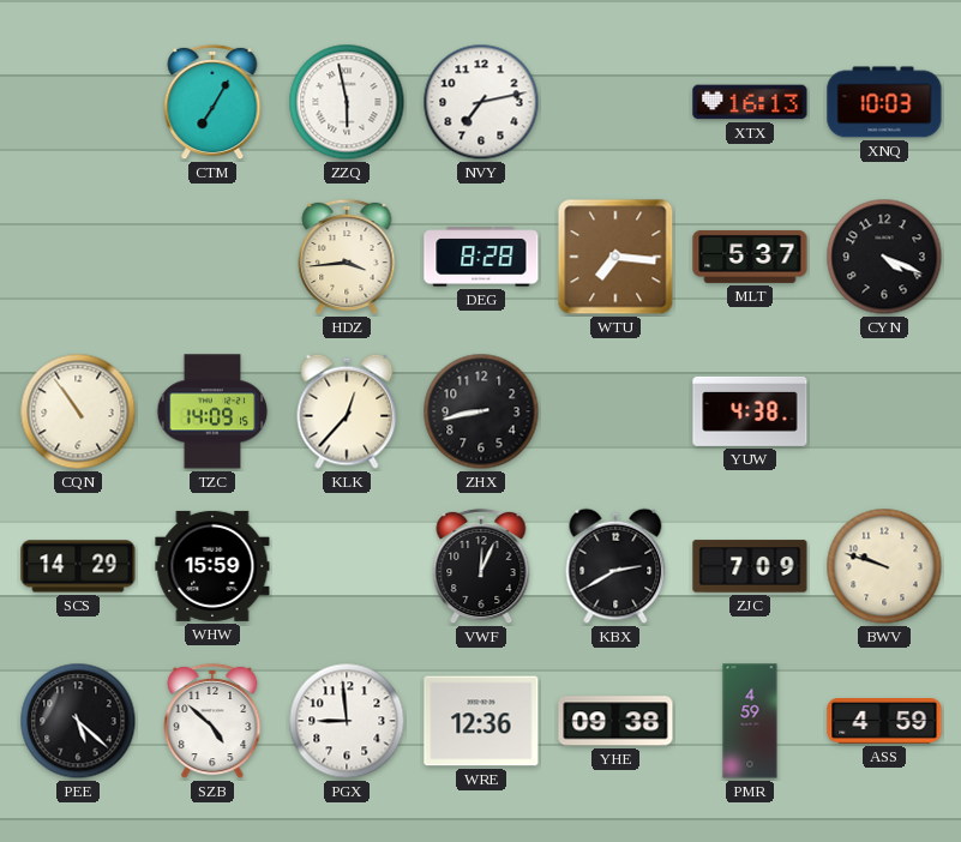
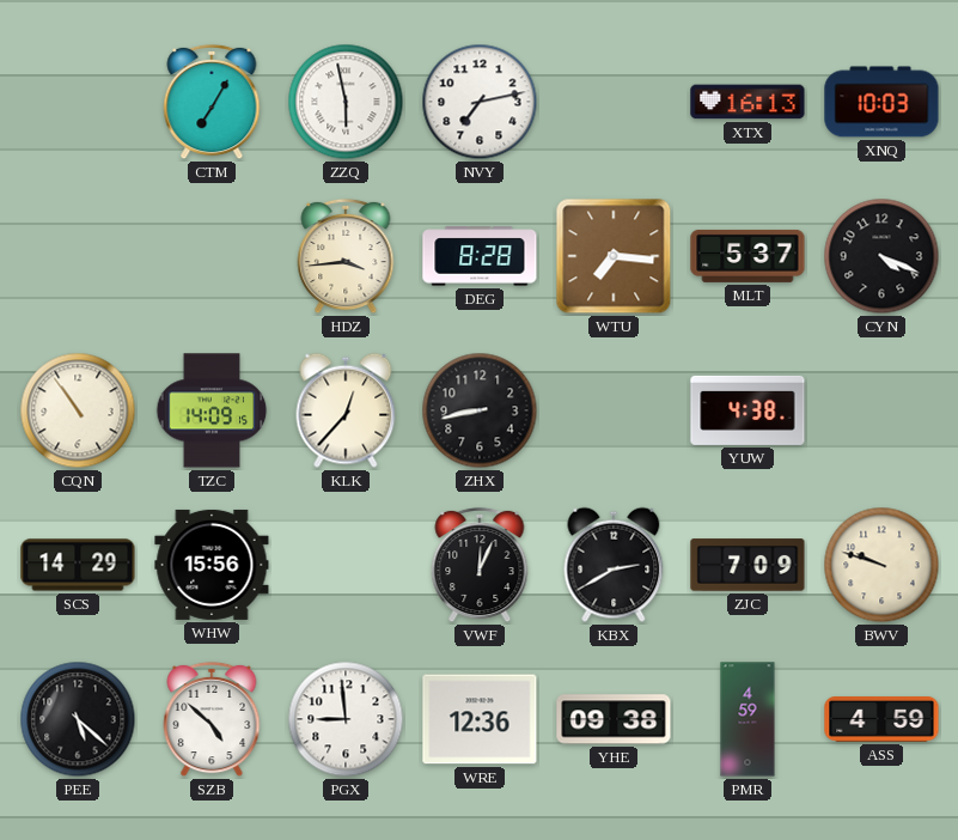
WHW: 15:59 -> 15:56 (212, 565)
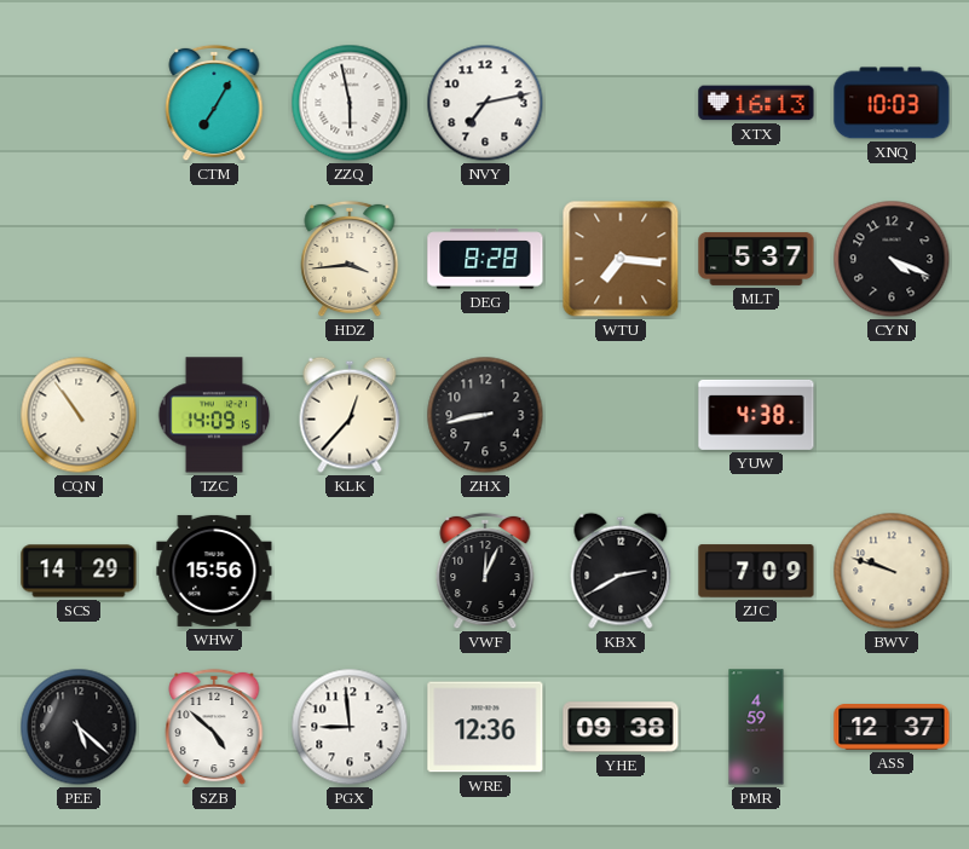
ASS: 4:59 -> 12:37 (892, 728)
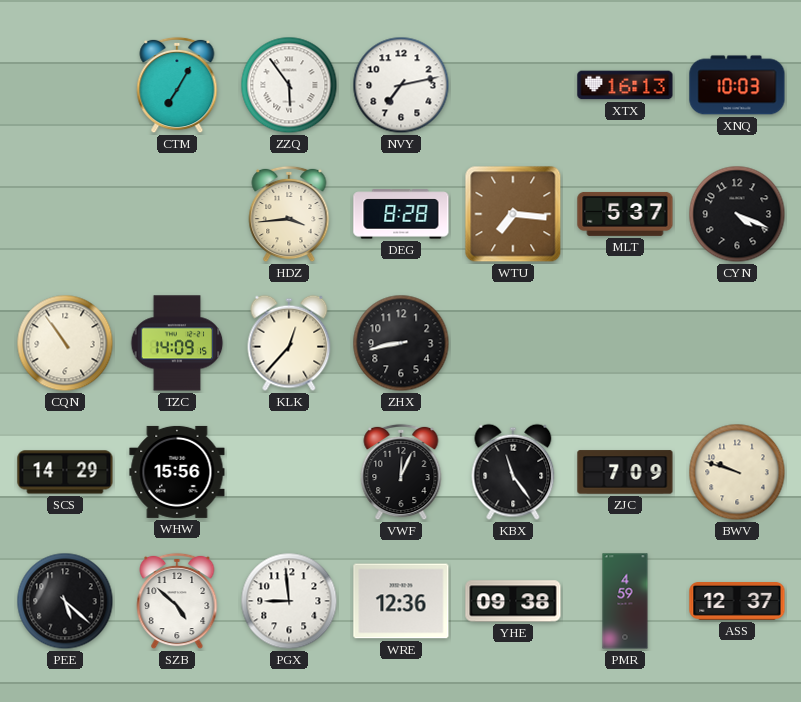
ZZQ: 5:58 -> 5:54 (289, 85)
YUW: 4:38 -> none (756, 415)
KBX: 2:40 -> 11:24 (513, 472)
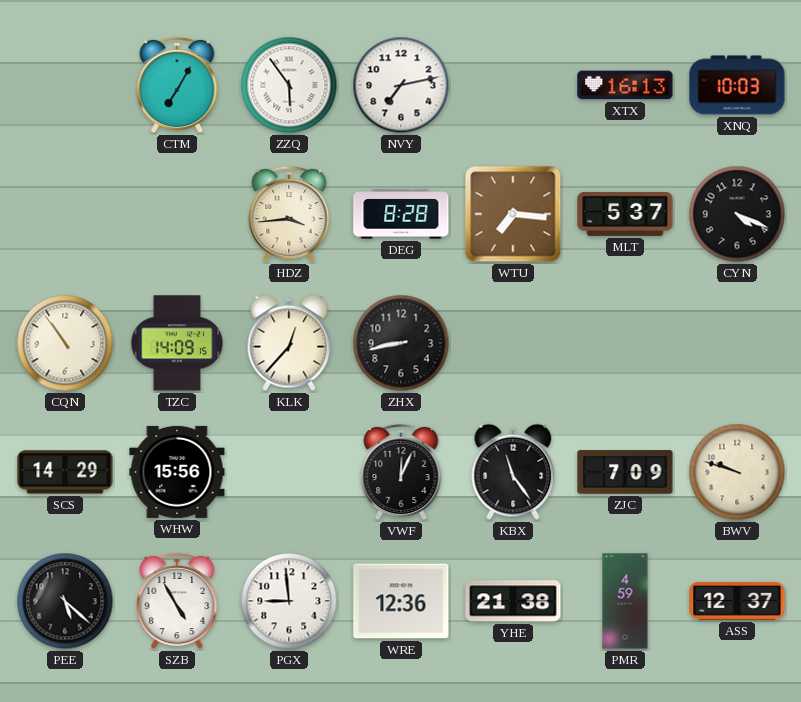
SZB: 4:52 -> 4:55 (177, 601)
YHE: 09:38 -> 21:38 (513, 601)
